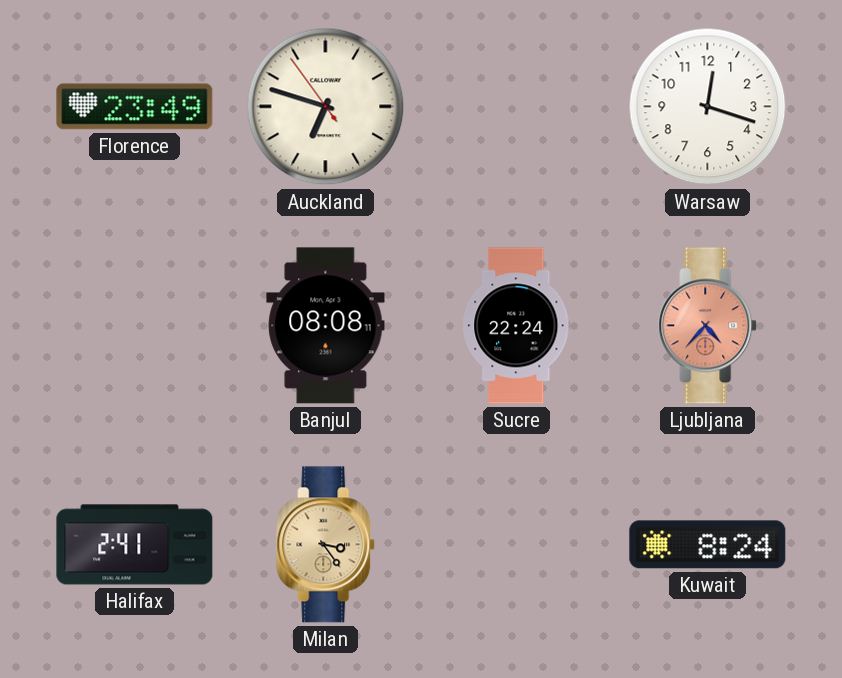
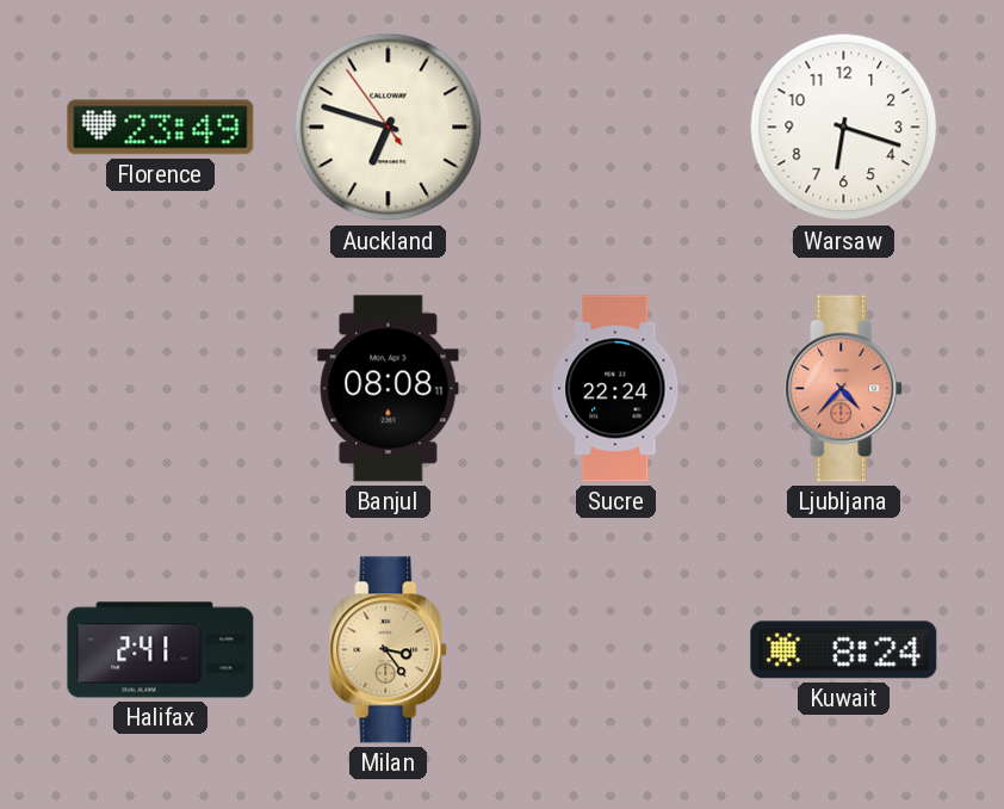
Warsaw: 12:18 -> 6:18 (844, 128)
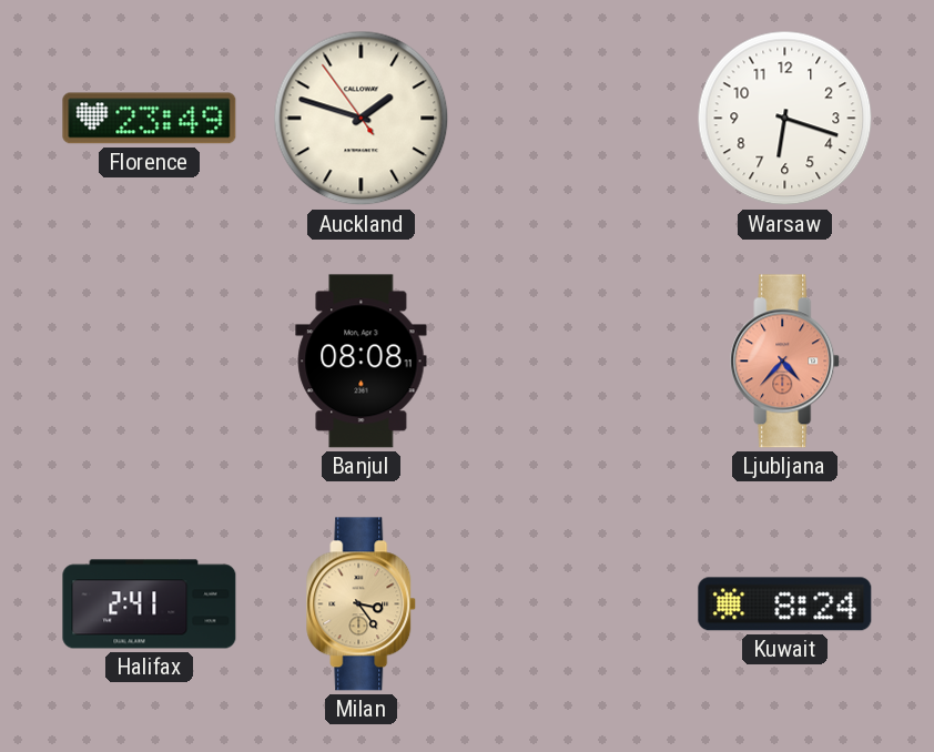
Auckland: 6:47 -> 1:47 (362, 119)
Sucre: 22:24 -> none (616, 389)
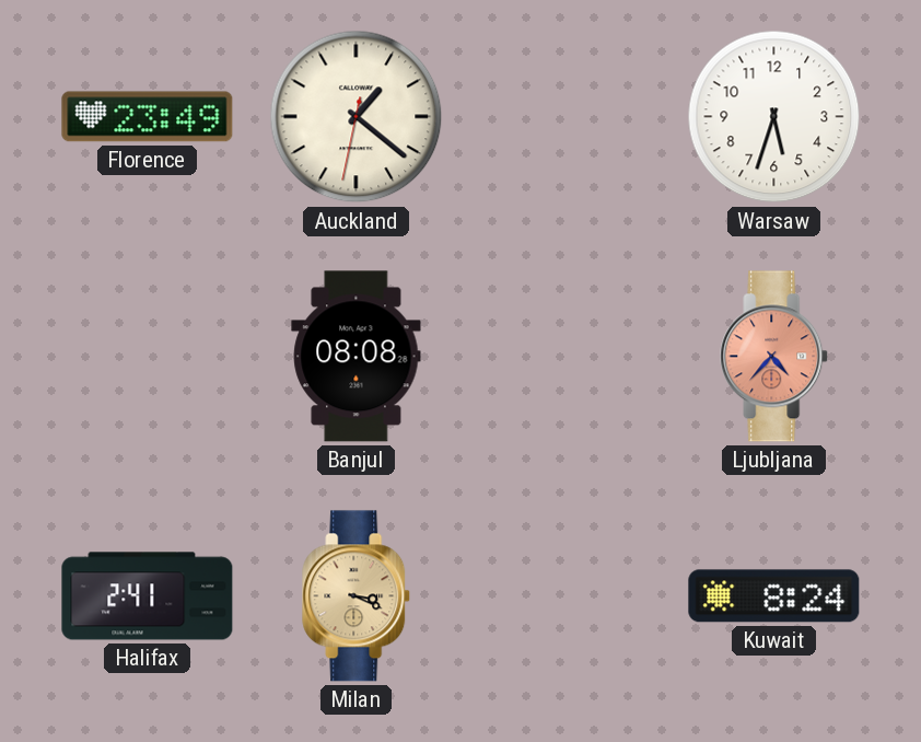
Auckland: 1:47 -> 1:21 (357, 117)
Warsaw: 6:18 -> 5:33 (774, 117)
Banjul: 08:08:11 -> 08:08 (357, 357)
Milan: 3:24 -> 3:19 (357, 596)
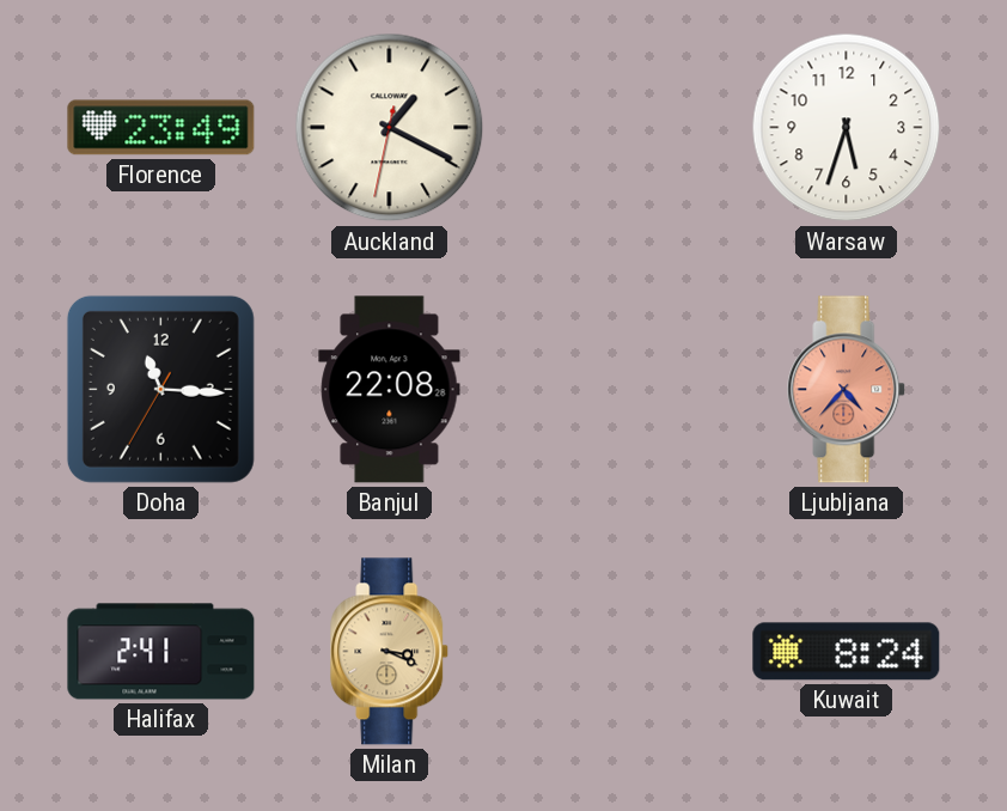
Auckland: 1:21 -> 1:19 (390, 128)
Doha: none -> 11:15 (160, 389)
Banjul: 08:08 -> 22:08 (390, 390)
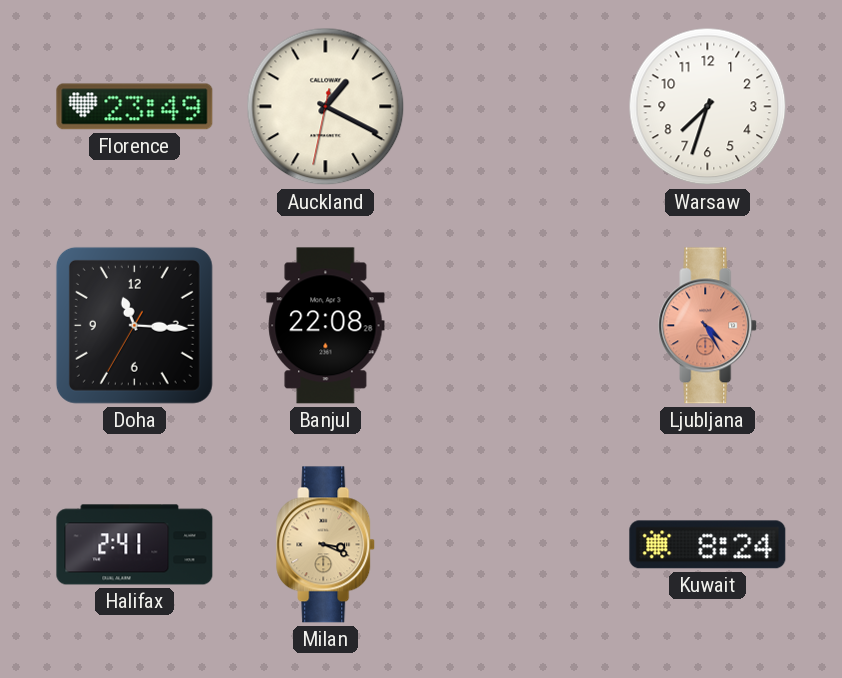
Warsaw: 5:33 -> 7:33 (708, 107)
Ljubljana: 4:37 -> 4:25 (708, 326)
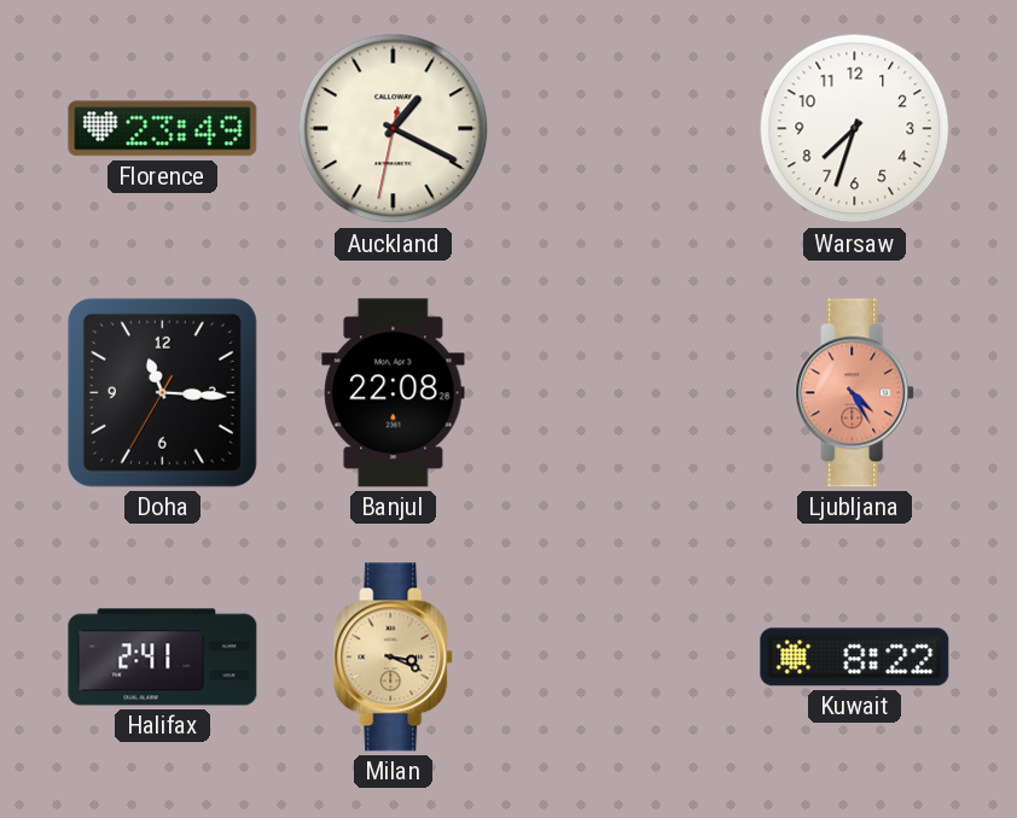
Kuwait: 8:24 -> 8:22 (855, 658)
